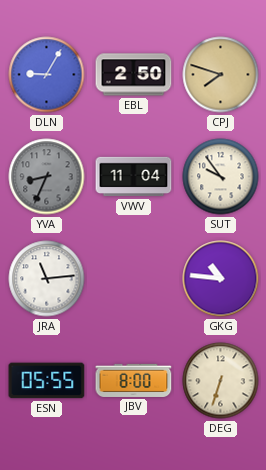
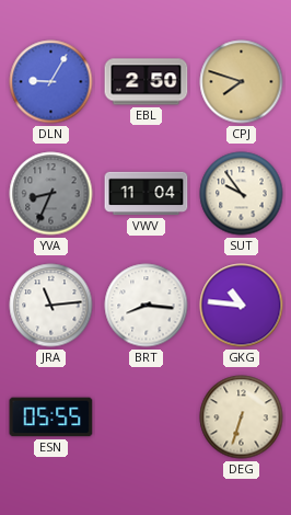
BRT: none -> 8:16 (147, 306)
JBV: 8:00 -> none (134, 380)
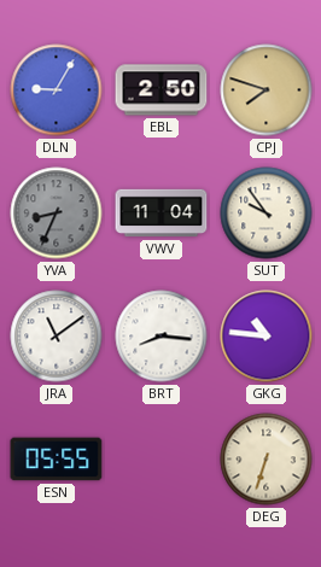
JRA: 11:14 -> 11:09 (57, 337)
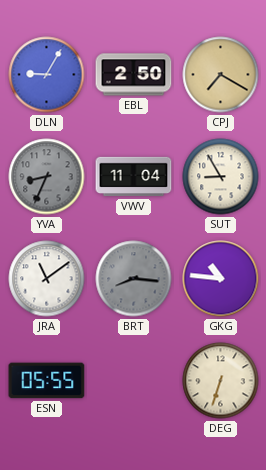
CPJ: 7:48 -> 7:20 (221, 75)
SUT: 9:54 -> 8:55 (221, 177)
BRT dial: white -> grey (134, 279)
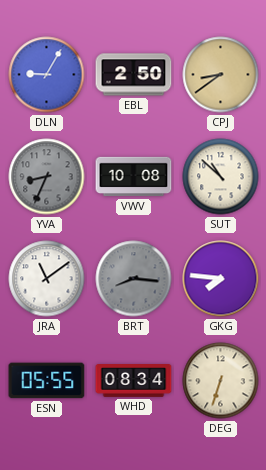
CPJ: 7:20 -> 8:39 (221, 75)
VWV: 11:04 -> 10:08 (134, 177)
SUT: 8:55 -> 10:52 (221, 177)
GKG: 10:46 -> 7:46 (221, 279)
WHD: none -> 08:34 (134, 381)
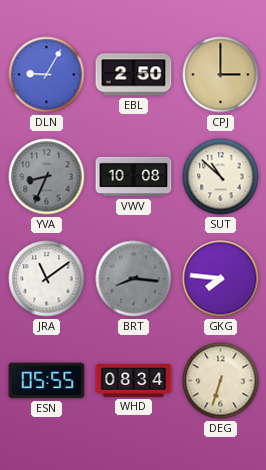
CPJ: 8:39 -> 3:00 (221, 75)
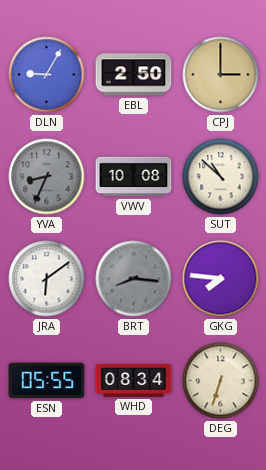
JRA: 11:09 -> 6:09 (47, 279)
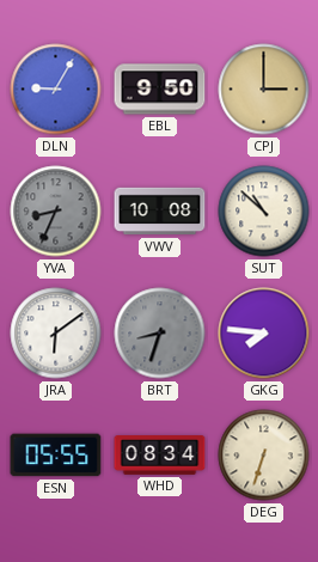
EBL: 2:50 -> 9:50 (160, 90)
BRT: 8:16 -> 8:33 (160, 334)
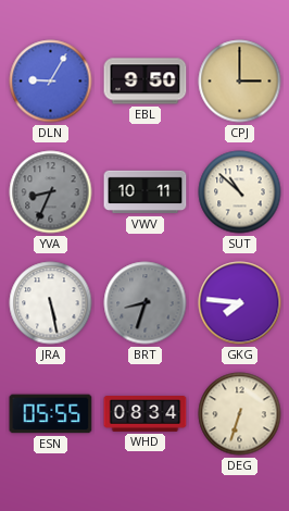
VWV: 10:08 -> 10:11 (146, 192)
JRA: 6:09 -> 5:28 (51, 303)
